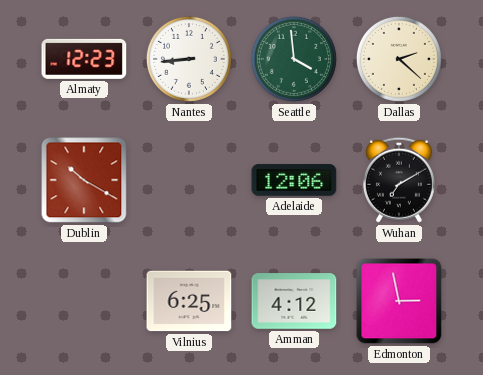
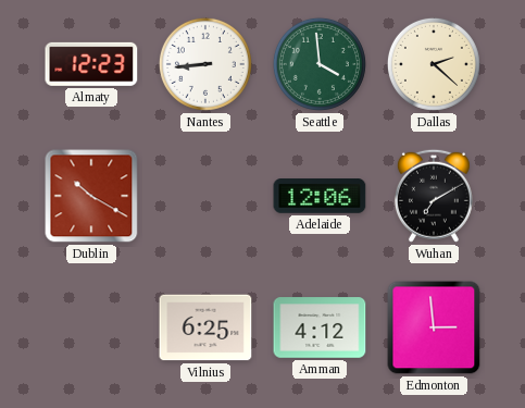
Edmonton: 2:58 -> 2:59 (434, 327)
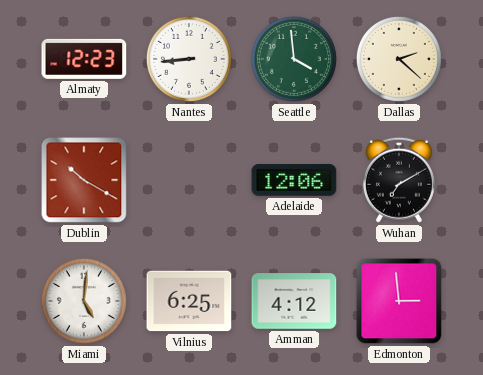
Miami: none -> 5:01 (84, 301)
